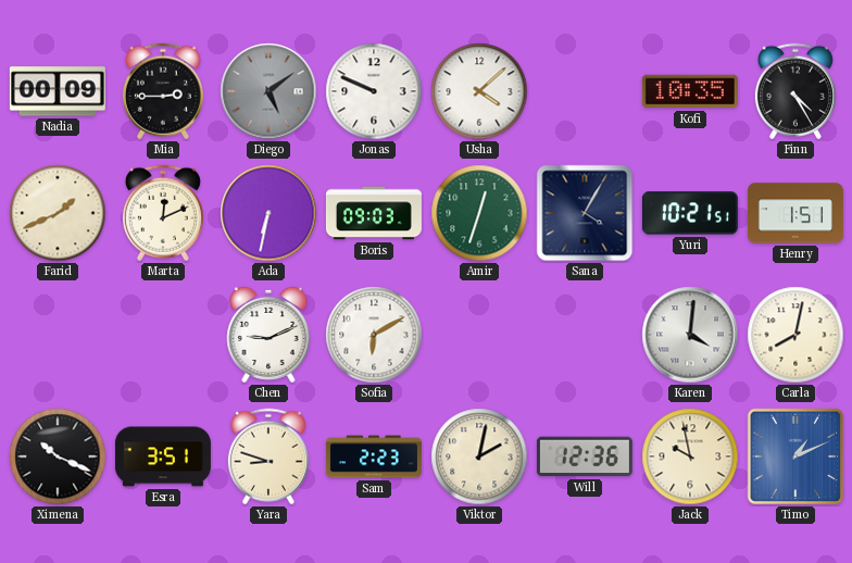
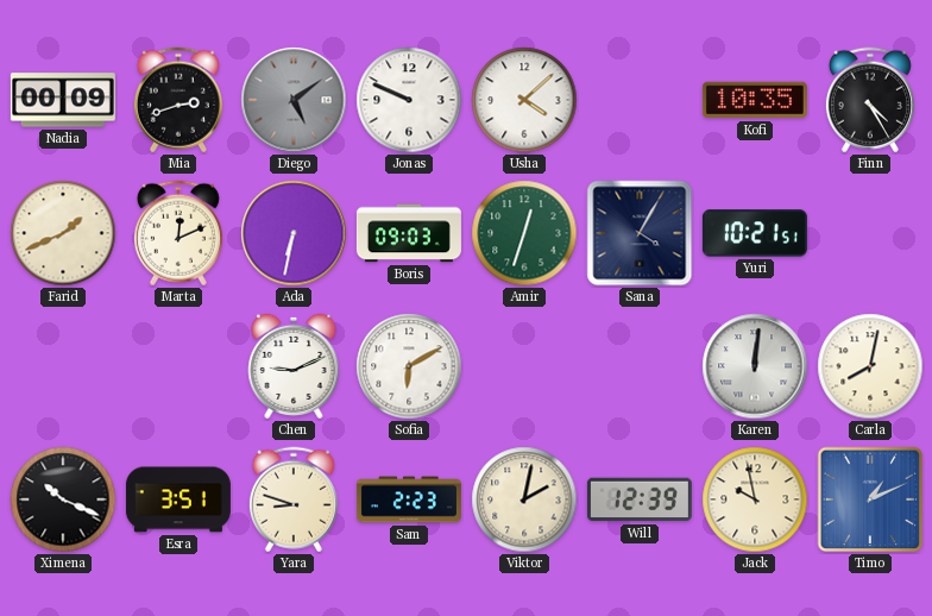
Mia: 2:45 -> 2:42 (178, 100)
Henry: 1:51 -> none (795, 213)
Karen: 4:01 -> 12:01 (755, 366)
Will: 12:36 -> 12:39 (640, 499)
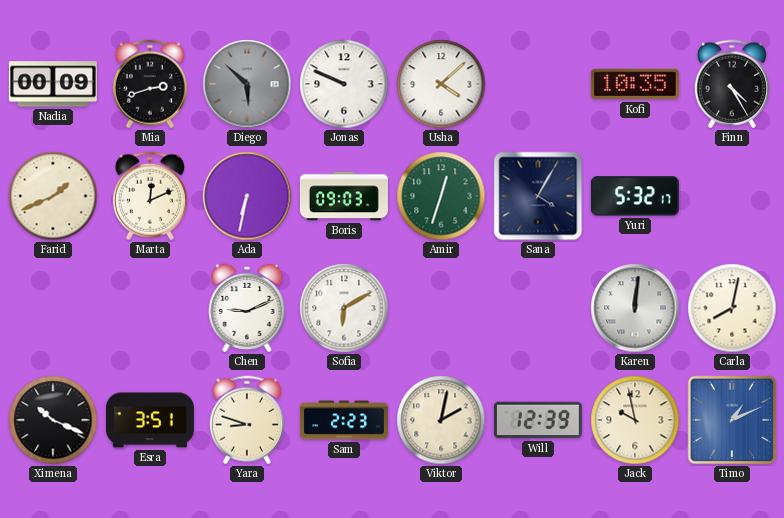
Diego: 5:09 -> 5:52 (247, 84)
Yuri: 10:21 -> 5:32 (635, 196)
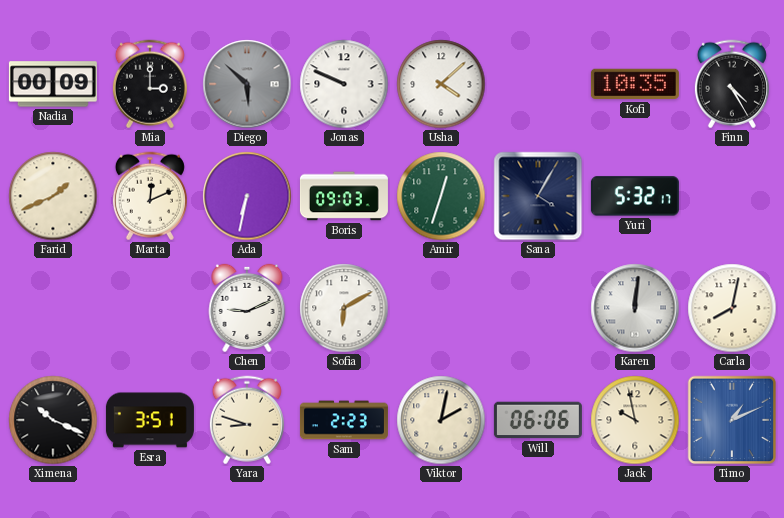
Mia: 2:42 -> 3:00 (150, 84)
Will: 12:39 -> 06:06 (538, 420)
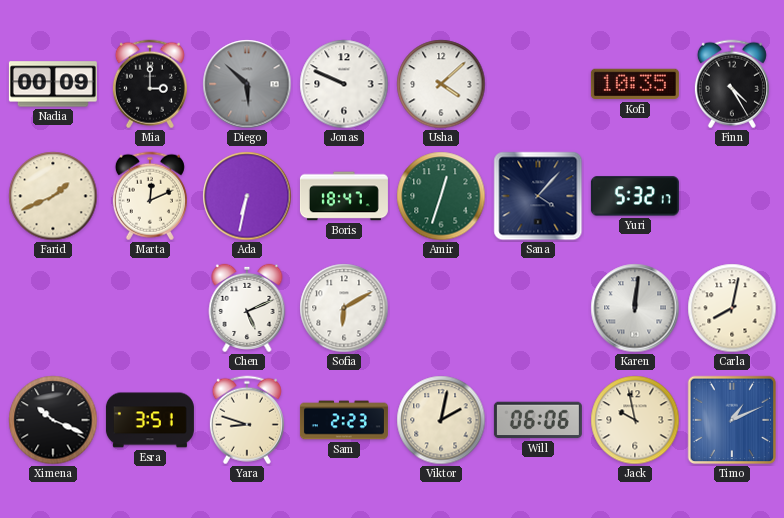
Boris: 09:03 -> 18:47 (344, 196)
Sana: 4:05 -> 4:07 (538, 196)
Chen: 9:11 -> 5:11 (247, 308)
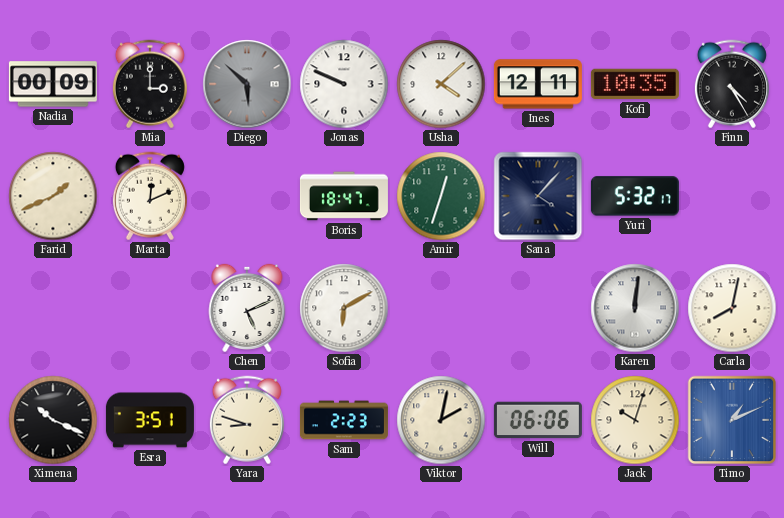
Ines: none -> 12:11 (538, 84)
Ada: 6:32 -> none (247, 196)
Jack: 9:58 -> 10:03 (635, 420)
